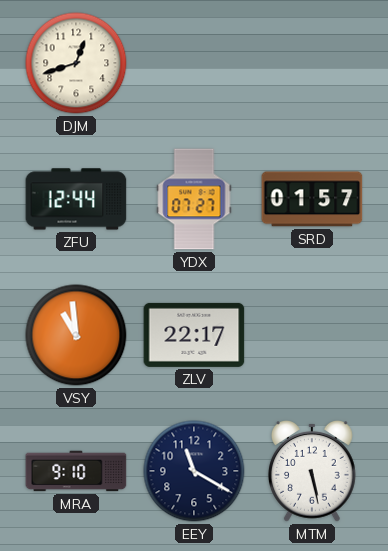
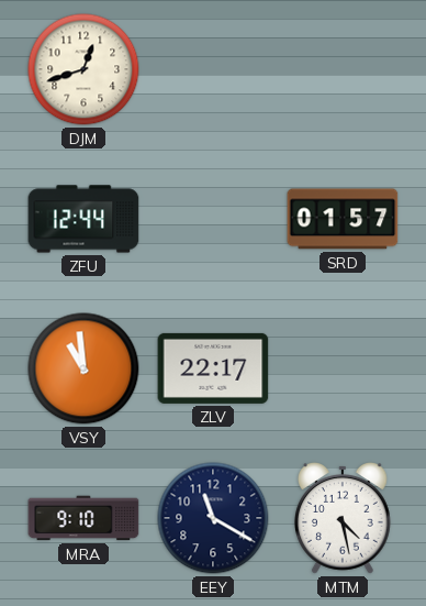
YDX: 07:27 -> none (194, 199)
MTM: 5:28 -> 4:28 (343, 519)
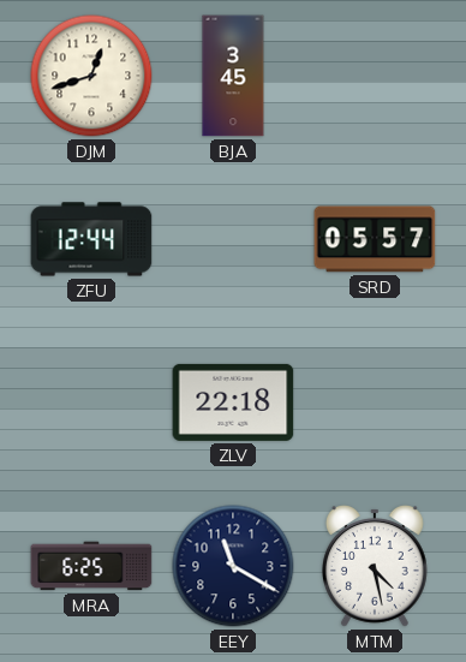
BJA: none -> 3:45 (233, 76)
SRD: 01:57 -> 05:57 (375, 239)
VSY: 10:59 -> none (83, 368)
ZLV: 22:17 -> 22:18 (233, 402)
MRA: 9:10 -> 6:25 (91, 566)
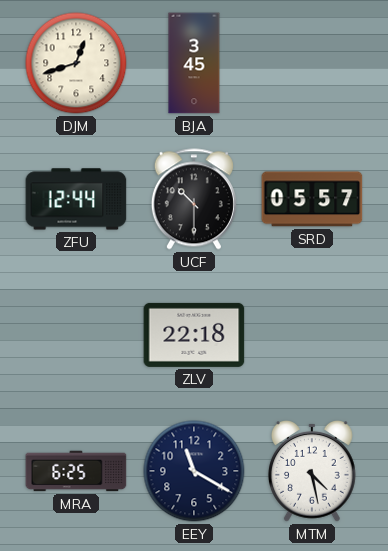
UCF: none -> 10:30 (194, 199)
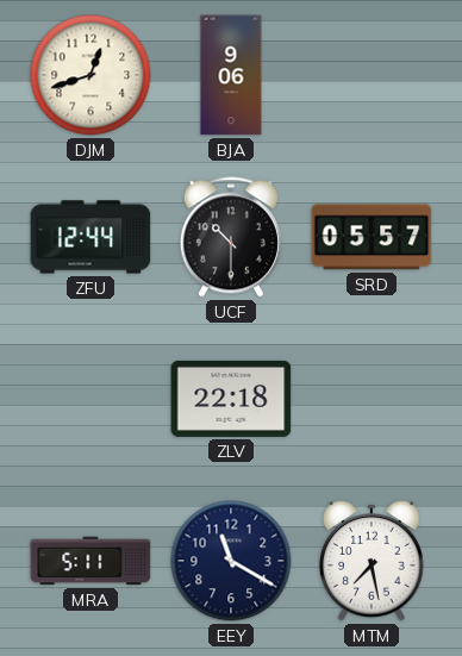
BJA: 3:45 -> 9:06 (231, 75)
MRA: 6:25 -> 5:11 (90, 561)
MTM: 4:28 -> 7:28 (372, 562)
